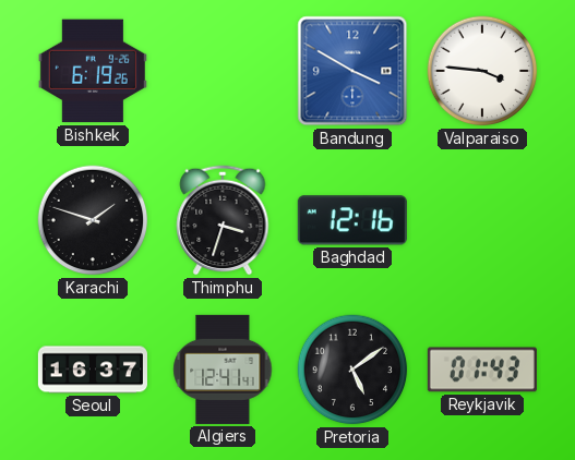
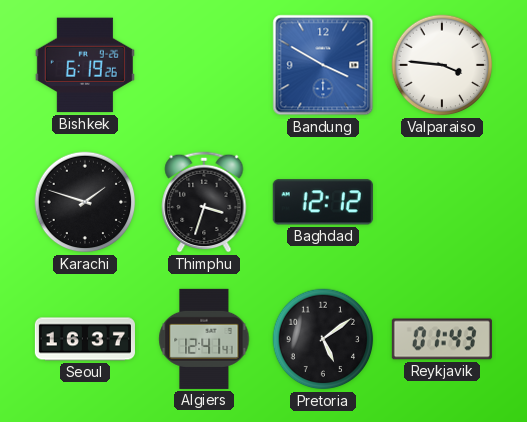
Baghdad: 12:16 -> 12:12 (323, 202)
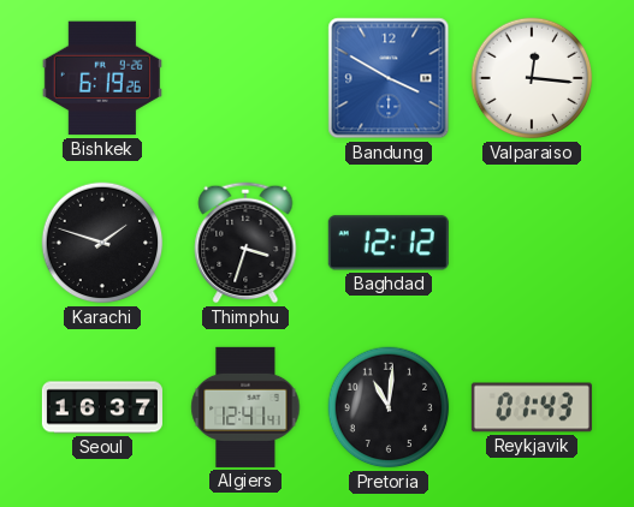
Valparaiso: 3:46 -> 12:16 (532, 78)
Pretoria: 5:09 -> 11:01 (389, 407)
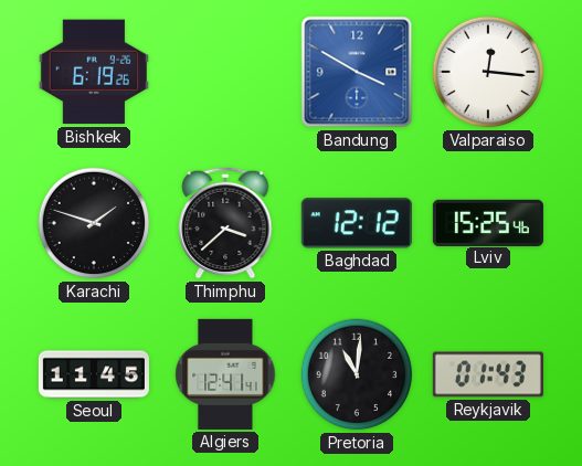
Thimphu: 3:33 -> 3:38 (225, 223)
Lviv: none -> 15:25 (488, 222)
Seoul: 16:37 -> 11:45 (94, 374)
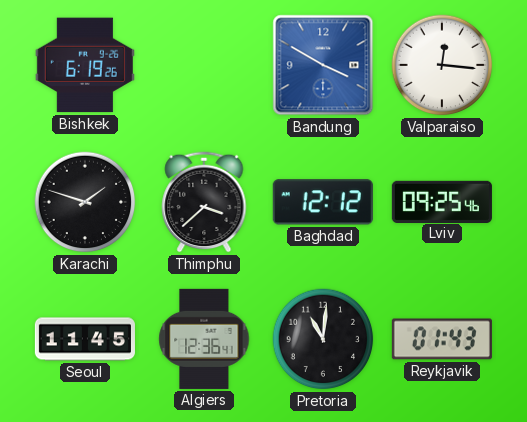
Lviv: 15:25 -> 09:25 (442, 201)
Algiers: 12:41 -> 12:36 (204, 339)
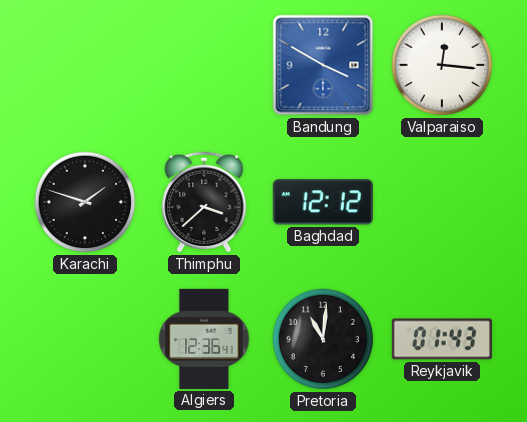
Bishkek: 6:19 -> none (85, 65)
Lviv: 09:25 -> none (442, 201)
Seoul: 11:45 -> none (85, 339)
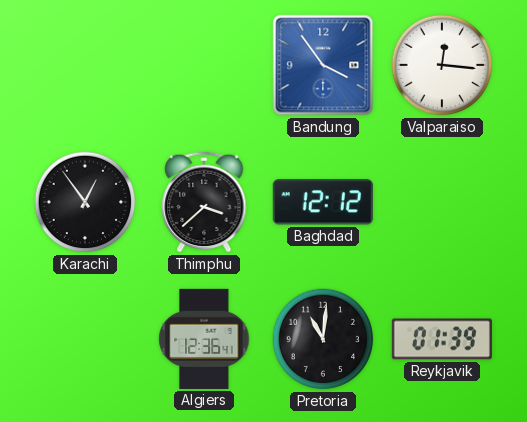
Bandung: 3:50 -> 3:54 (323, 65)
Karachi: 1:48 -> 12:54 (85, 202)
Reykjavik: 01:43 -> 01:39 (442, 339)
